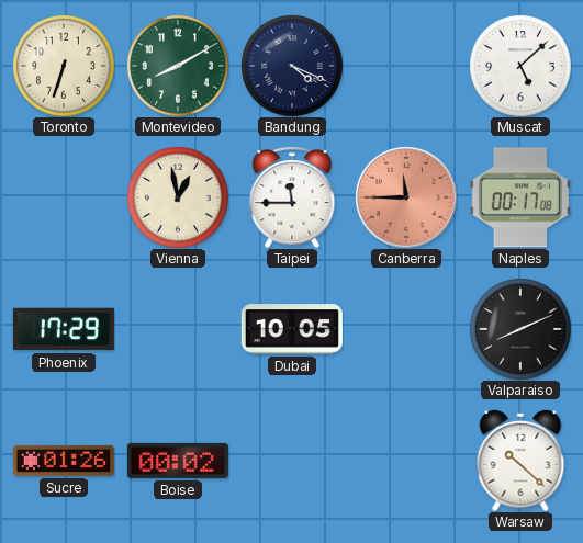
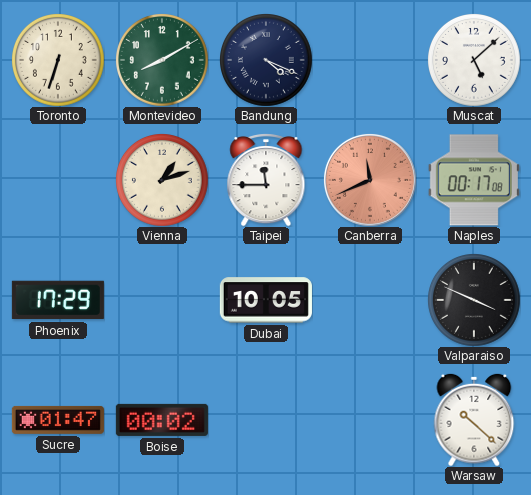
Vienna: 12:58 -> 1:12 (162, 180)
Canberra: 11:45 -> 11:41 (370, 180)
Valparaiso: 8:11 -> 3:49 (474, 300)
Sucre: 01:26 -> 01:47 (58, 420)
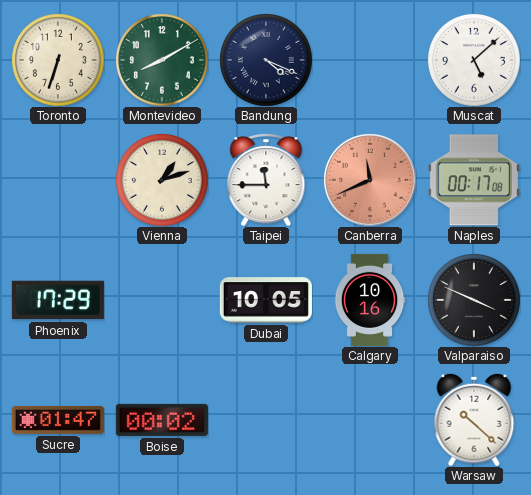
Calgary: none -> 10:16 (370, 300)
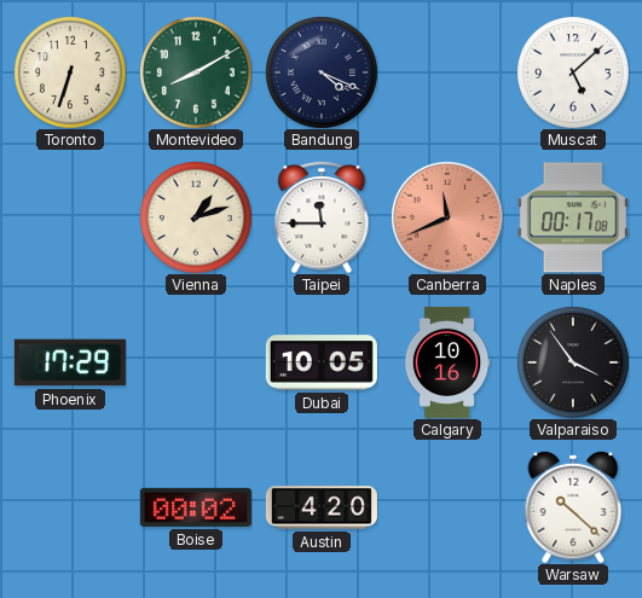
Valparaiso: 3:49 -> 3:54 (573, 362)
Sucre: 01:47 -> none (58, 420)
Austin: none -> 4:20 (322, 507)
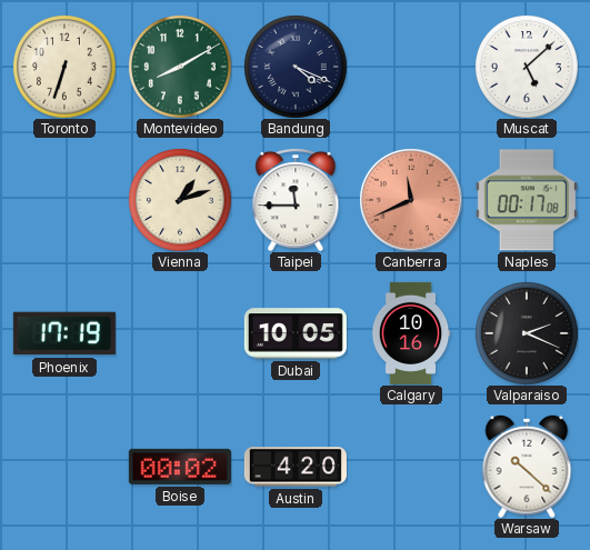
Phoenix: 17:29 -> 17:19 (64, 333)
Valparaiso: 3:54 -> 2:19 (527, 333)
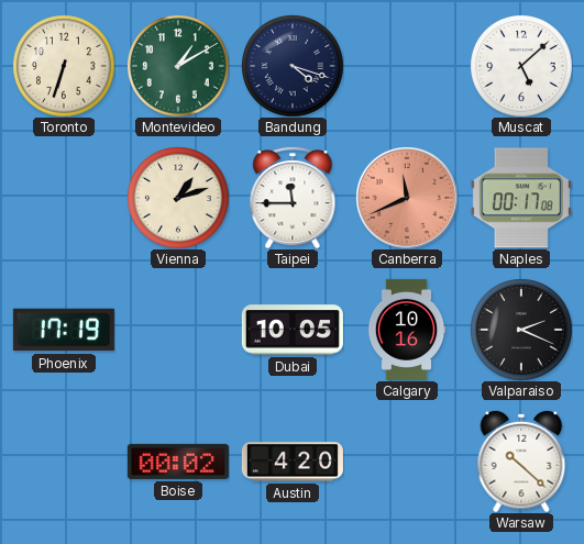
Montevideo: 8:10 -> 1:10 (178, 66)
Bandung: 4:19 -> 4:18 (293, 66)
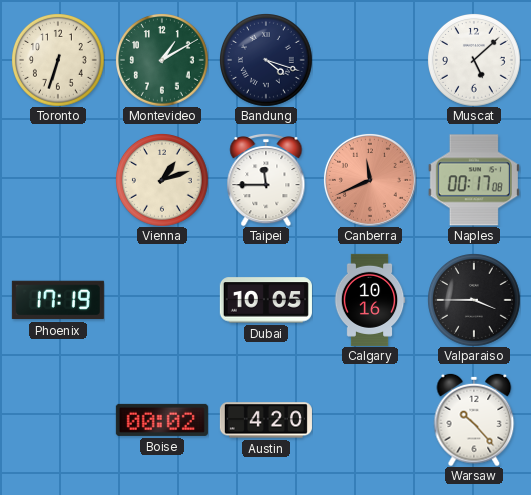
Valparaiso: 2:19 -> 3:45 (474, 300)
Warsaw: 10:22 -> 10:23 (474, 420)
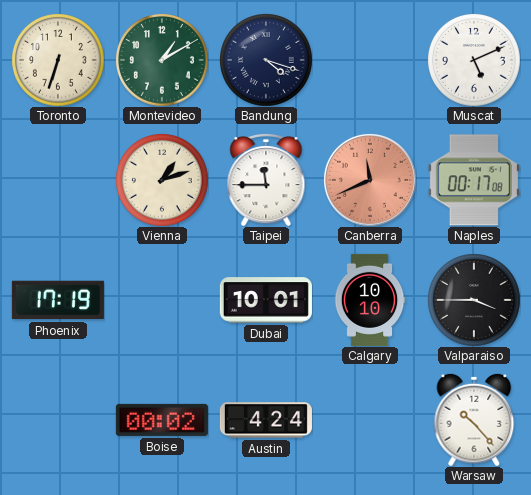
Muscat: 5:08 -> 5:11 (474, 60)
Dubai: 10:05 -> 10:01 (266, 300)
Calgary: 10:16 -> 10:10 (370, 300)
Austin: 4:20 -> 4:24 (266, 420)
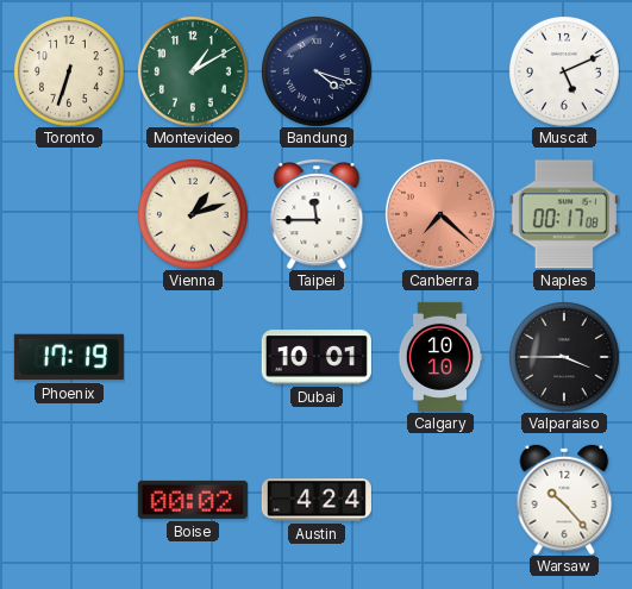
Canberra: 11:41 -> 7:22 (440, 214)
